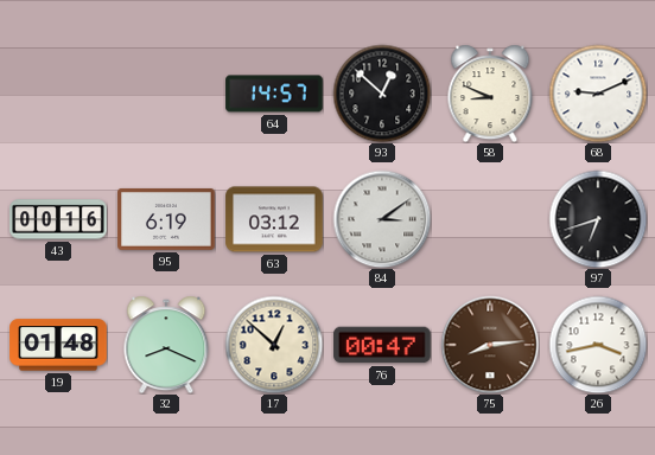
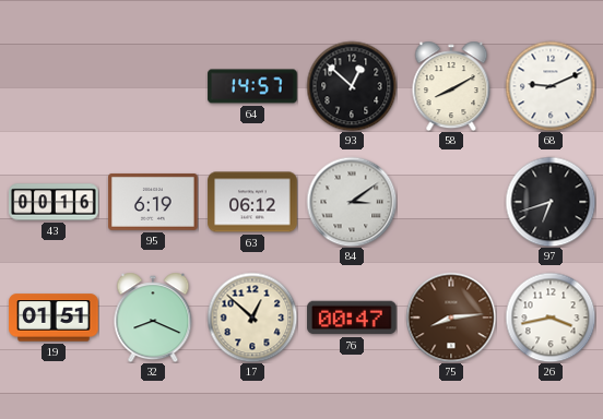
58: 8:49 -> 8:10 (451, 86)
63: 03:12 -> 06:12 (252, 202)
19: 01:48 -> 01:51 (54, 318)
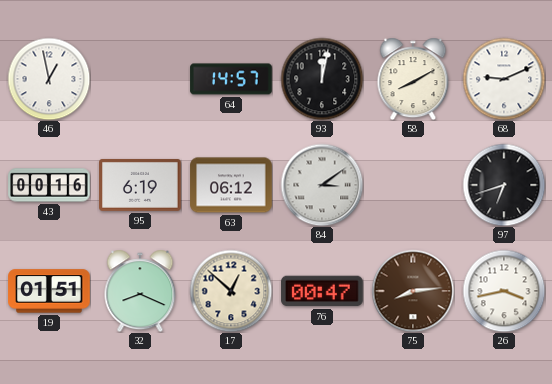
46: none -> 12:58 (49, 79)
93: 12:52 -> 12:02 (322, 79)
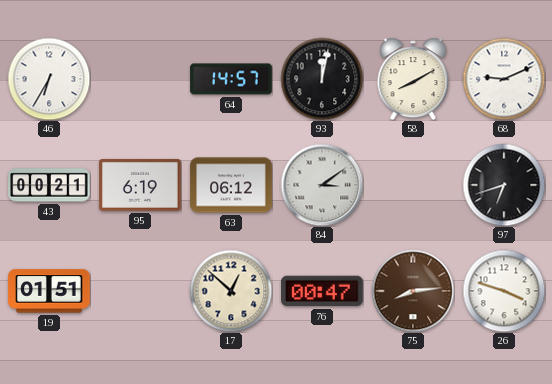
46: 12:58 -> 6:35 (49, 79)
43: 00:16 -> 00:21 (49, 185)
32: 8:19 -> none (140, 291)
26: 3:43 -> 3:48 (504, 291)
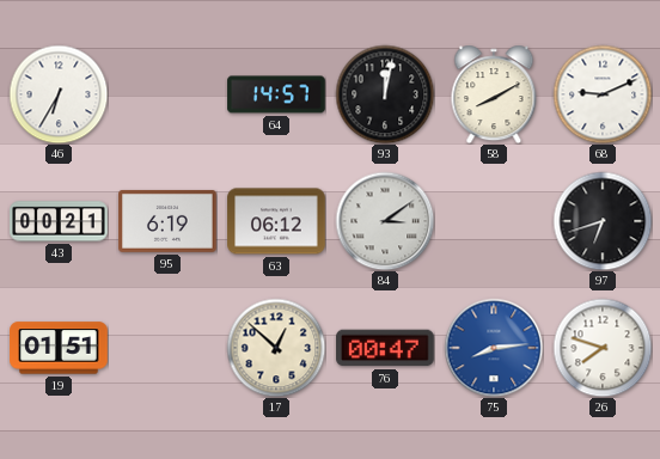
75 dial: brown -> blue (494, 348)
26: 3:48 -> 7:48 (603, 348)
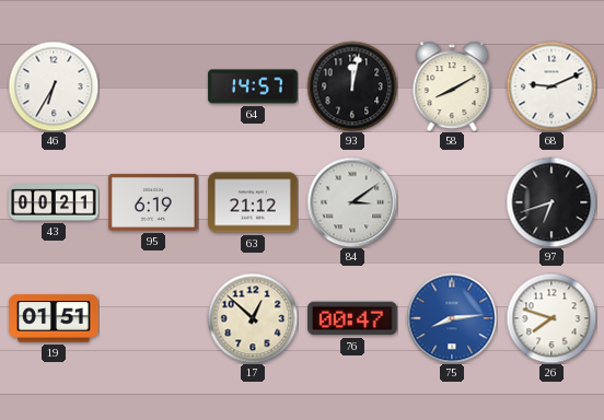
63: 06:12 -> 21:12 (253, 202)
